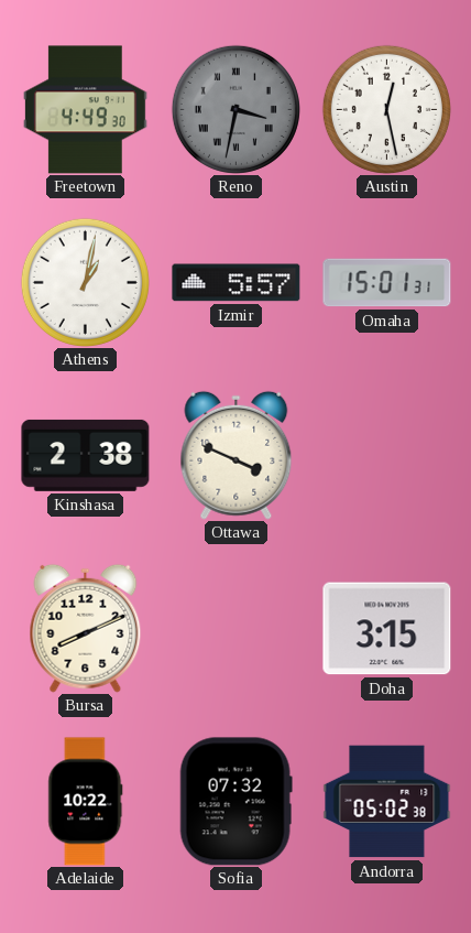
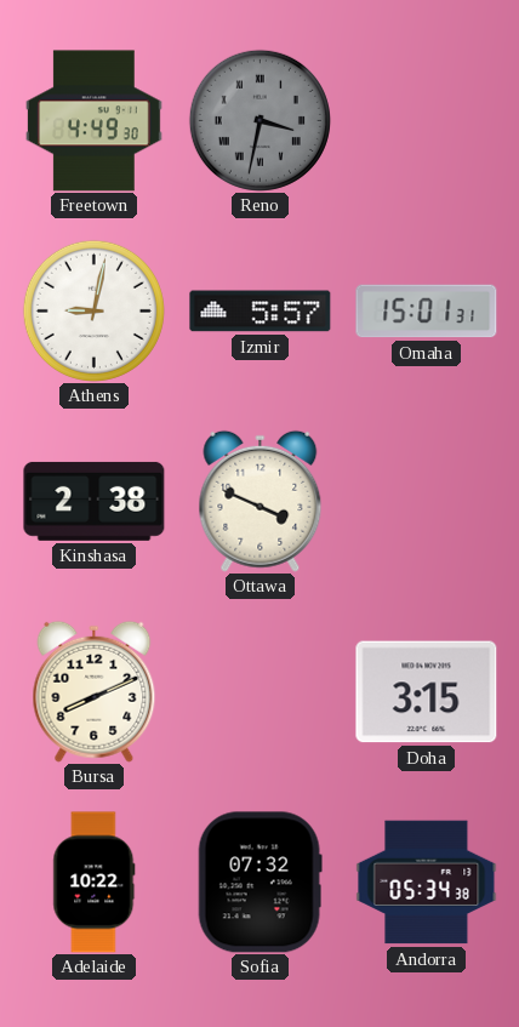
Austin: 12:28 -> none (386, 109)
Athens: 1:02 -> 9:02 (93, 310)
Andorra: 05:02 -> 05:34 (427, 883)
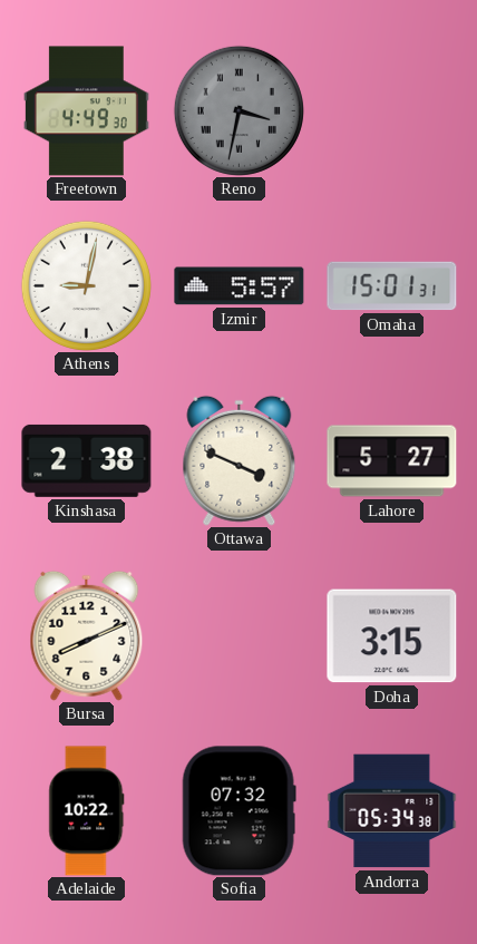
Lahore: none -> 5:27 (392, 461)
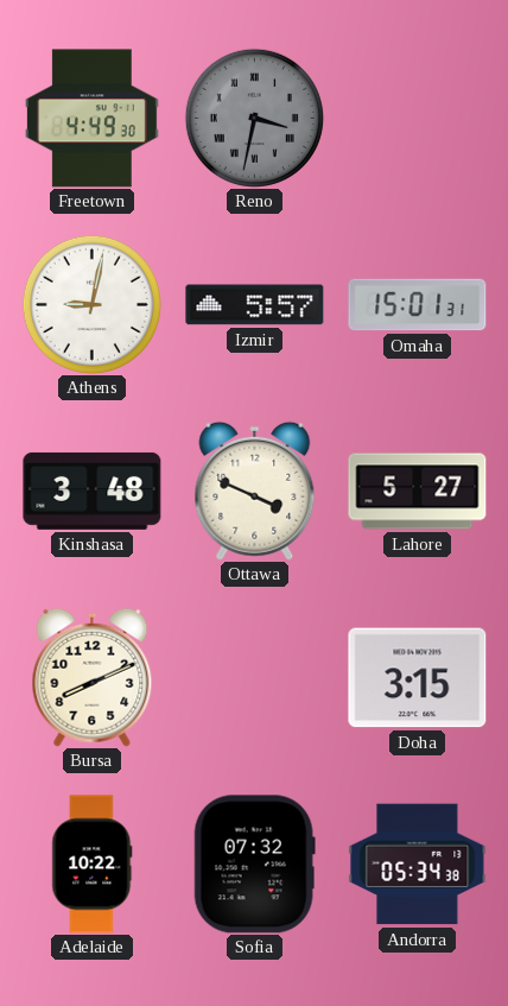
Kinshasa: 2:38 -> 3:48 (93, 491)
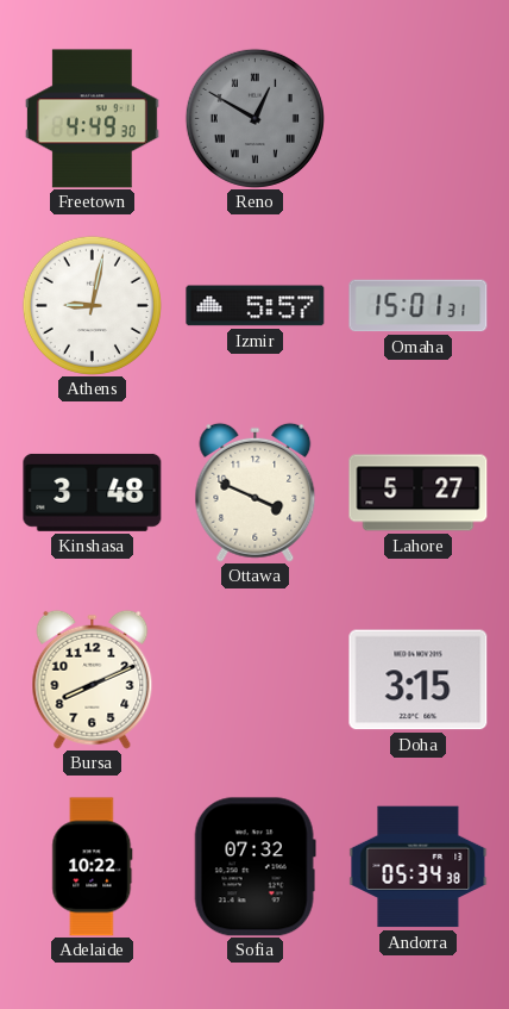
Reno: 3:32 -> 12:50 (254, 118)
